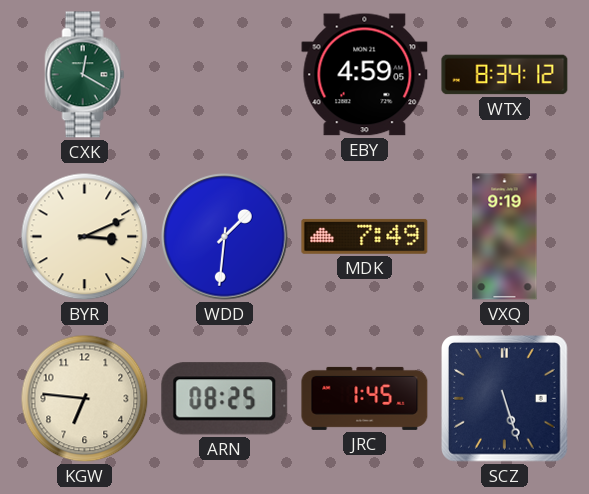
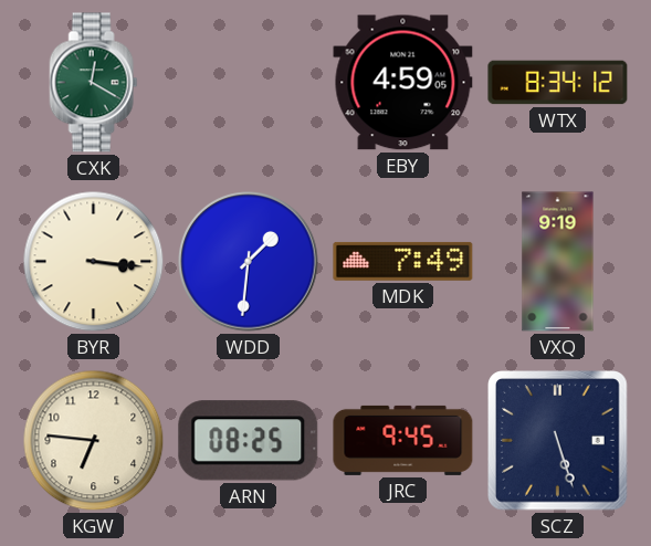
BYR: 3:11 -> 3:16 (94, 262)
JRC: 1:45 -> 9:45 (403, 440)
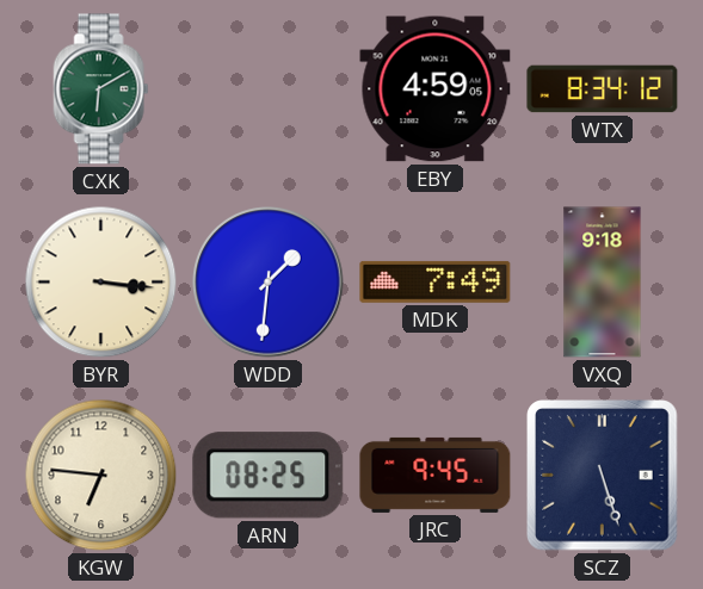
CXK: 12:20 -> 6:10 (101, 89)
VXQ: 9:19 -> 9:18 (603, 283)
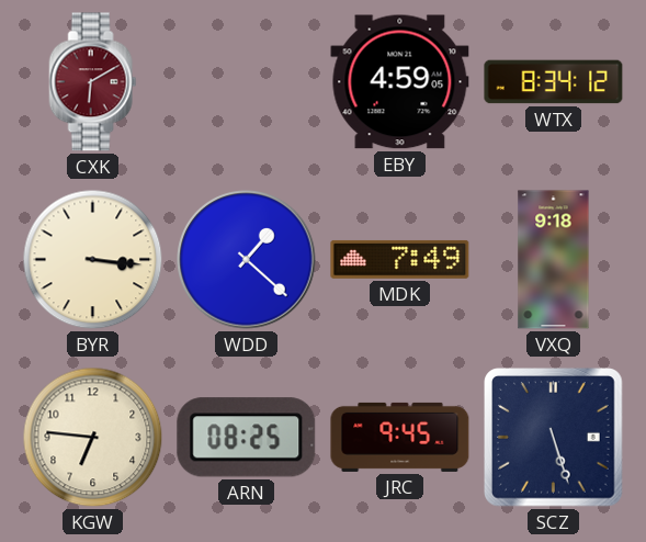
CXK dial: green -> burgundy (93, 82)
WDD: 1:31 -> 1:22 (247, 260)
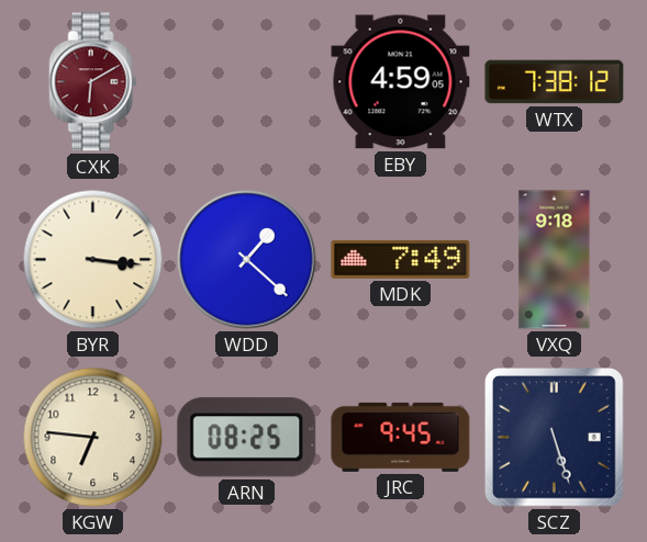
WTX: 8:34 -> 7:38 (555, 82)
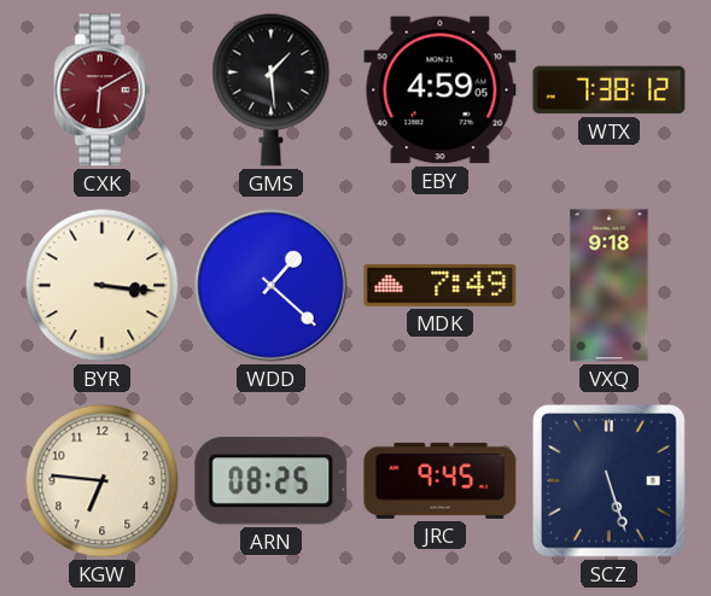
GMS: none -> 1:29 (272, 89)
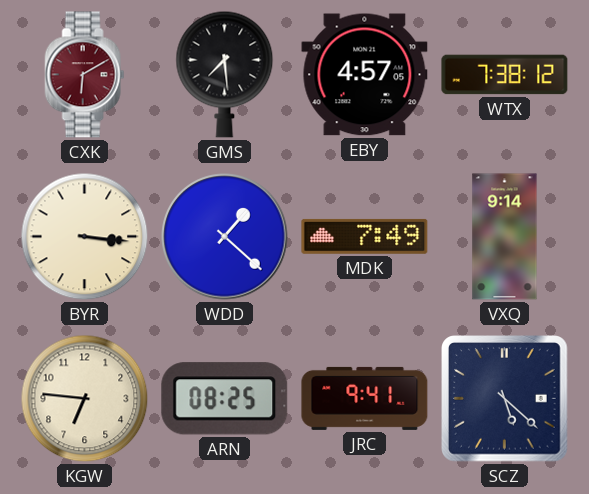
GMS: 1:29 -> 7:29 (225, 74)
EBY: 4:59 -> 4:57 (365, 75)
VXQ: 9:18 -> 9:14 (505, 237)
JRC: 9:45 -> 9:41 (365, 398)
SCZ: 5:27 -> 5:22 (505, 399)
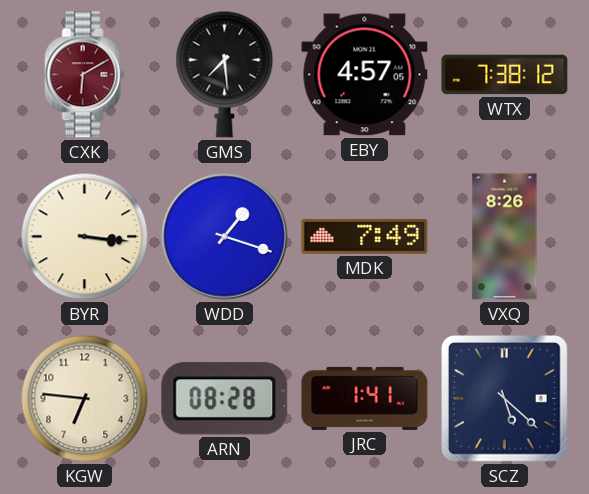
WDD: 1:22 -> 1:18 (225, 237)
VXQ: 9:14 -> 8:26 (505, 237)
ARN: 08:25 -> 08:28 (225, 399)
JRC: 9:41 -> 1:41 (365, 398)
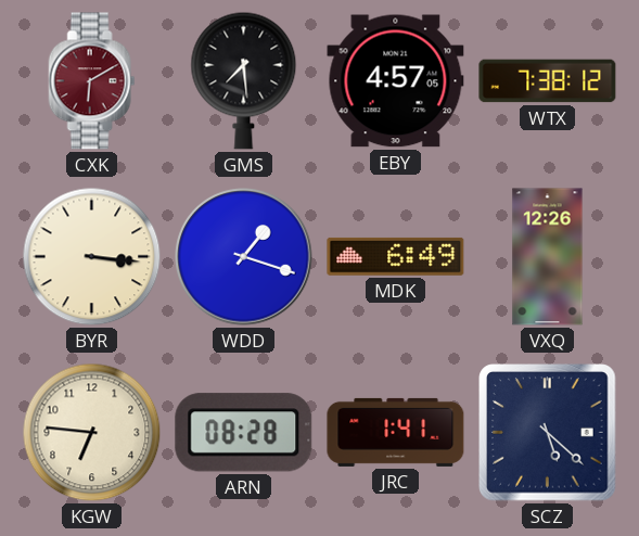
MDK: 7:49 -> 6:49 (396, 256)
VXQ: 8:26 -> 12:26 (548, 257)
